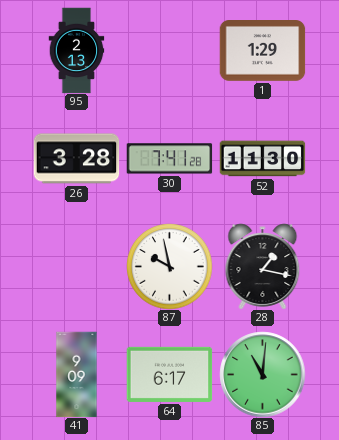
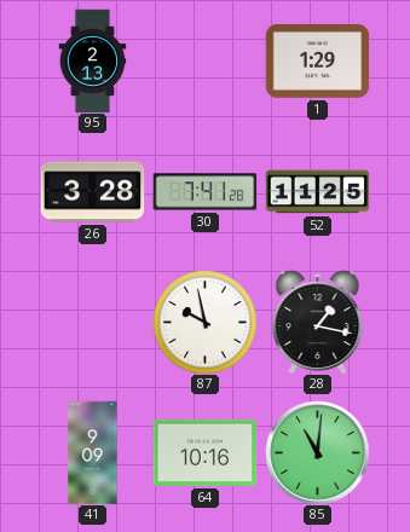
52: 11:30 -> 11:25 (317, 192)
64: 6:17 -> 10:16 (204, 452)
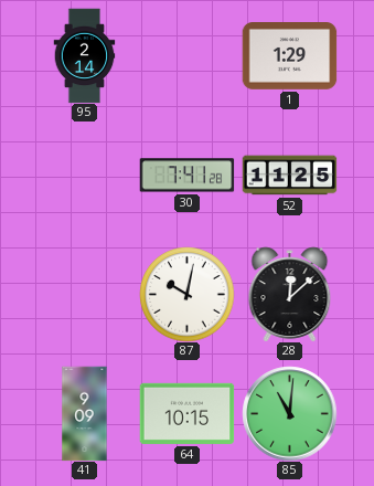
95: 2:13 -> 2:14 (85, 55)
26: 3:28 -> none (92, 192)
87: 9:58 -> 10:02 (186, 294)
28: 1:17 -> 12:08 (290, 294)
64: 10:16 -> 10:15 (186, 413)
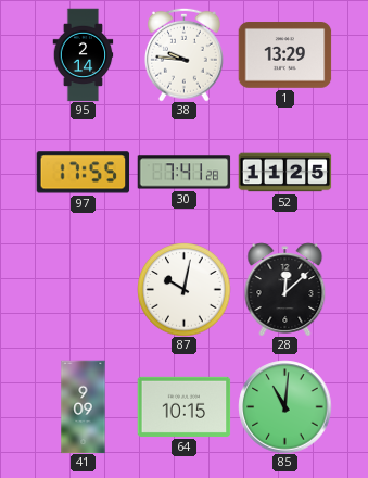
38: none -> 9:46 (185, 54)
1: 1:29 -> 13:29 (284, 55)
97: none -> 17:55 (83, 173)
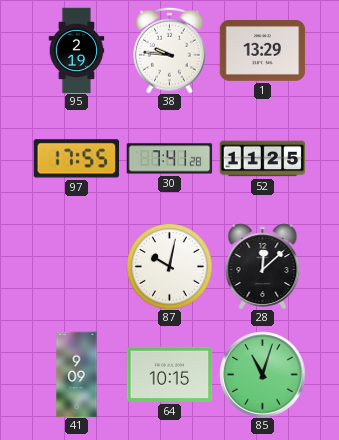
95: 2:14 -> 2:19 (77, 50)
85: 11:01 -> 11:03 (262, 374)
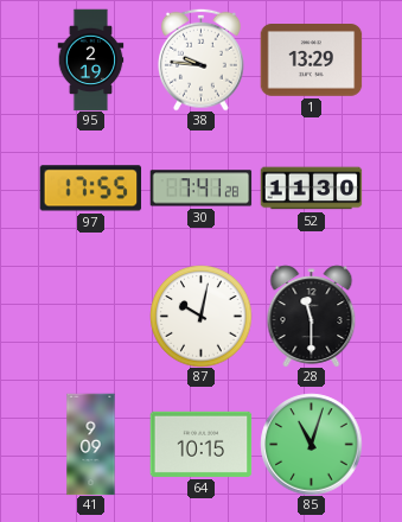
52: 11:25 -> 11:30 (311, 189)
28: 12:08 -> 11:30 (312, 316)
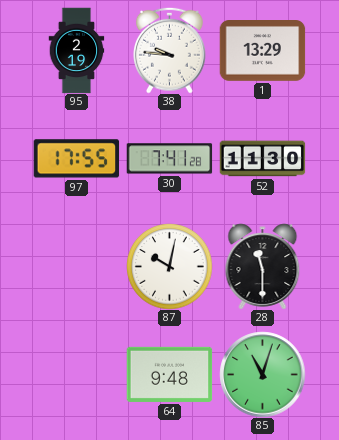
41: 9:09 -> none (91, 444)
64: 10:15 -> 9:48 (169, 374)
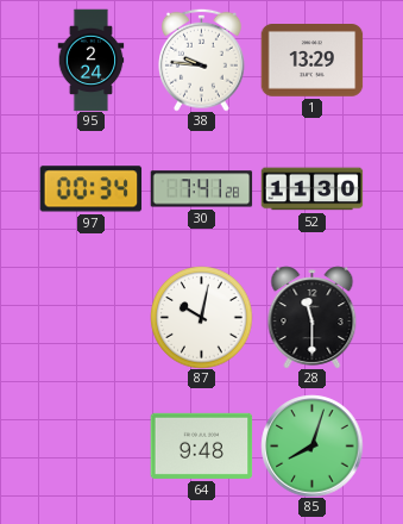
95: 2:19 -> 2:24 (92, 60)
97: 17:55 -> 00:34 (90, 189)
85: 11:03 -> 8:03 (311, 445)
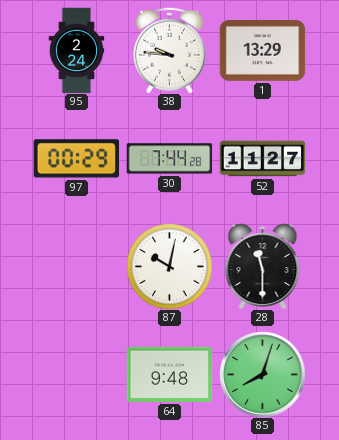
97: 00:34 -> 00:29 (76, 159)
30: 7:41 -> 7:44 (169, 159)
52: 11:30 -> 11:27 (262, 159)
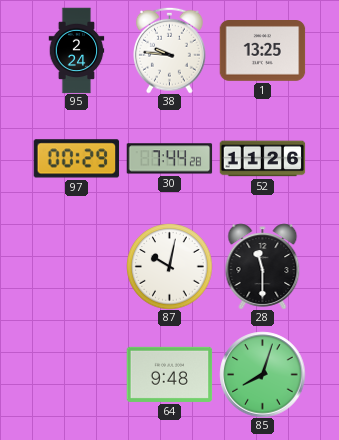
1: 13:29 -> 13:25 (262, 51)
52: 11:27 -> 11:26 (262, 159)
